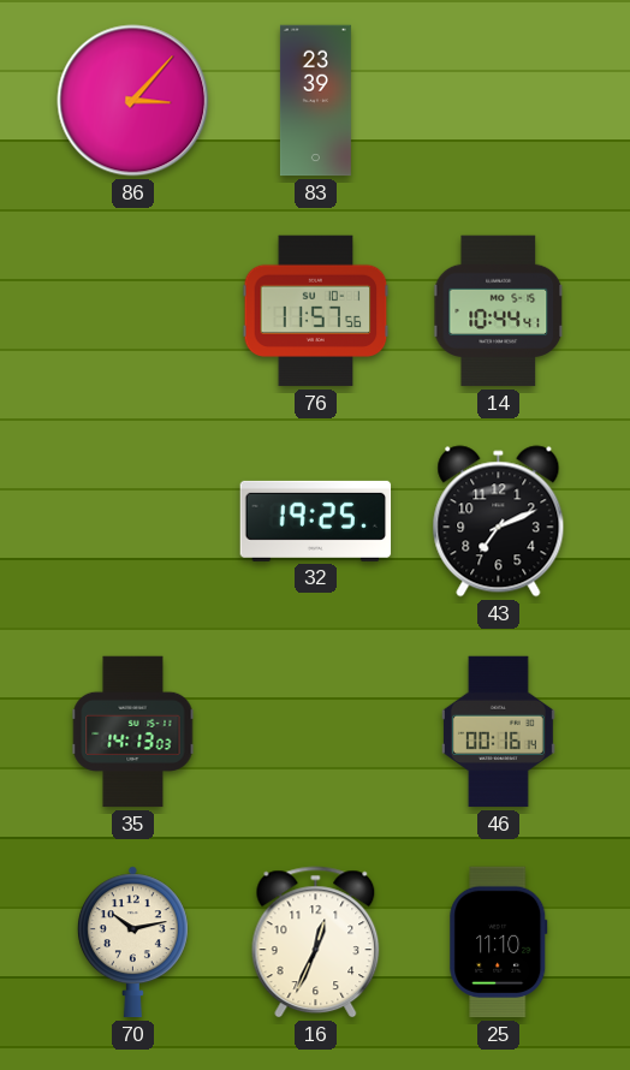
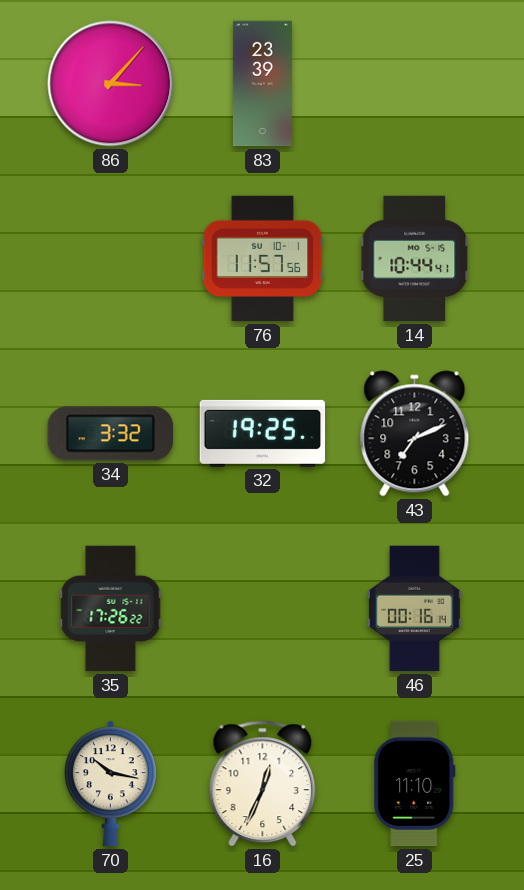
34: none -> 3:32 (110, 434)
35: 14:13 -> 17:26 (111, 609)
70: 10:13 -> 10:17 (110, 784)
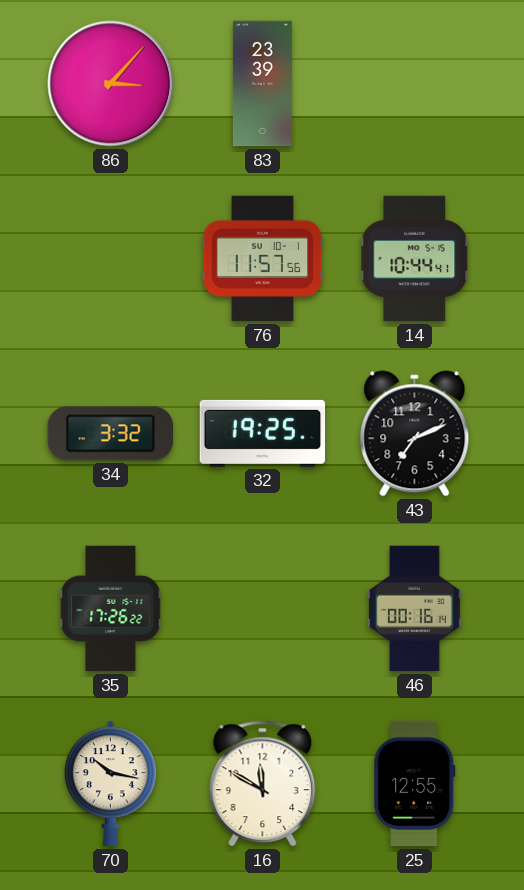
16: 12:34 -> 11:50 (263, 784)
25: 11:10 -> 12:55 (415, 784)
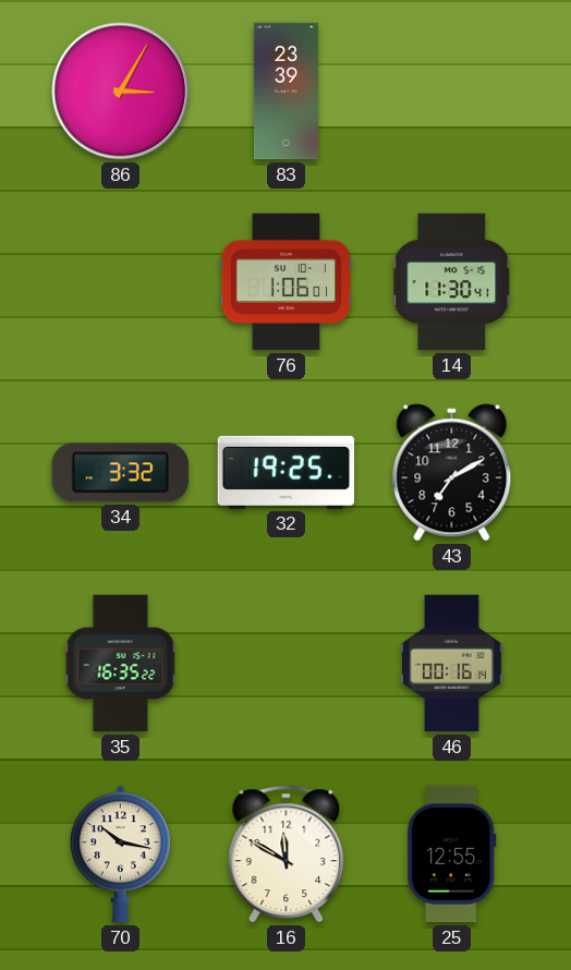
86: 3:07 -> 3:05 (121, 92)
76: 11:57 -> 1:06 (287, 282)
14: 10:44 -> 11:30 (452, 282)
43: 7:11 -> 7:10 (452, 473)
35: 17:26 -> 16:35 (121, 664)
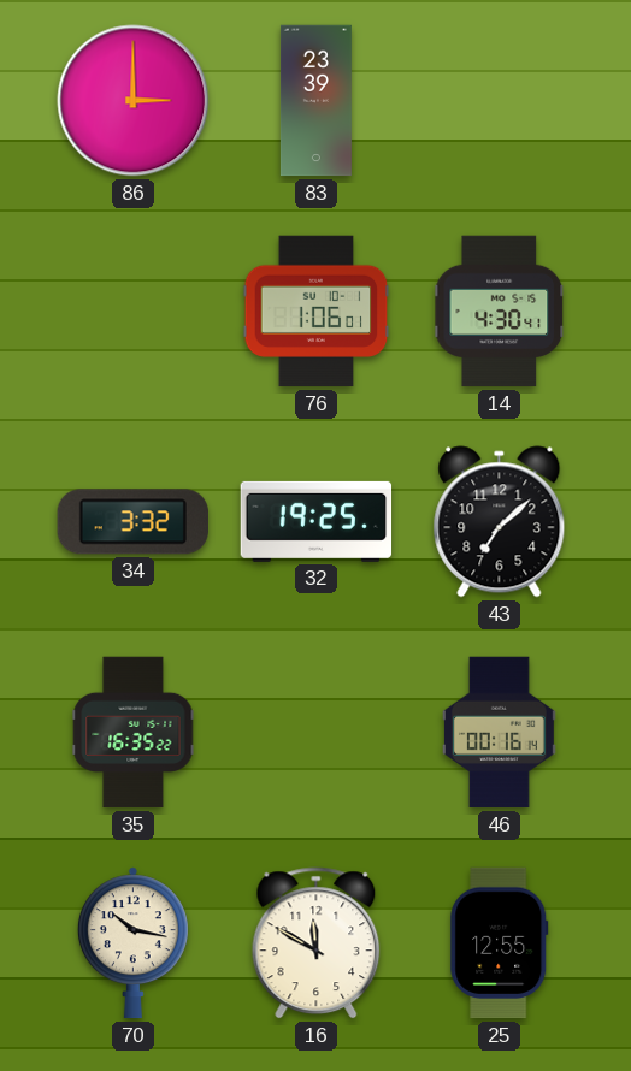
86: 3:05 -> 3:00 (134, 101)
14: 11:30 -> 4:30 (500, 312)
43: 7:10 -> 7:08 (500, 522)
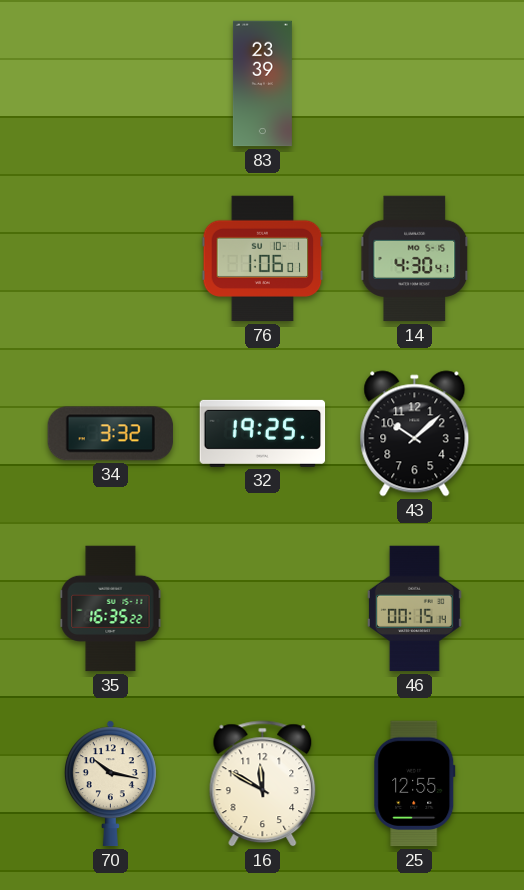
86: 3:00 -> none (134, 101)
43: 7:08 -> 10:08 (415, 434)
46: 00:16 -> 00:15 (414, 609)
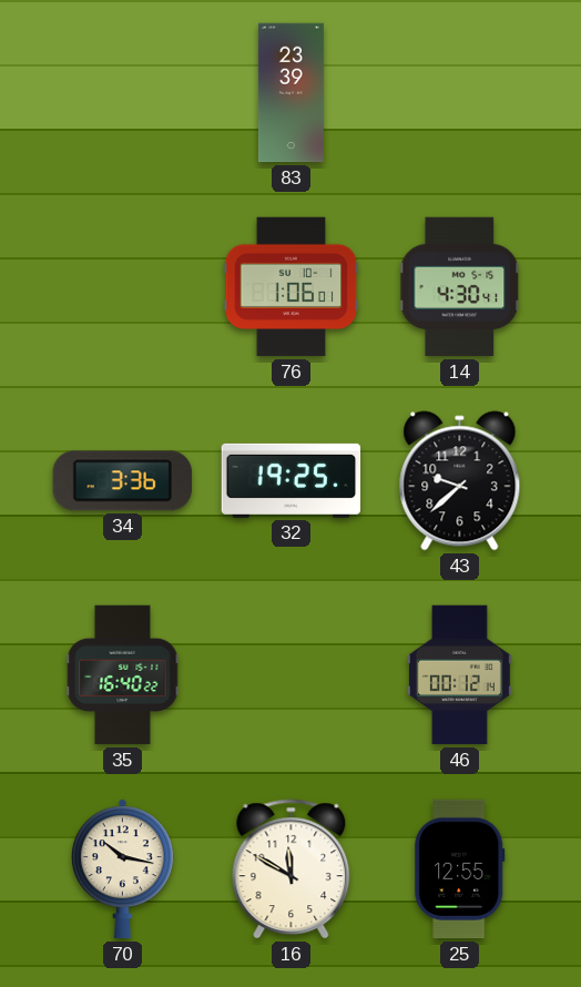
34: 3:32 -> 3:36 (122, 481)
43: 10:08 -> 9:38 (460, 481)
35: 16:35 -> 16:40 (123, 675)
46: 00:15 -> 00:12 (459, 675)
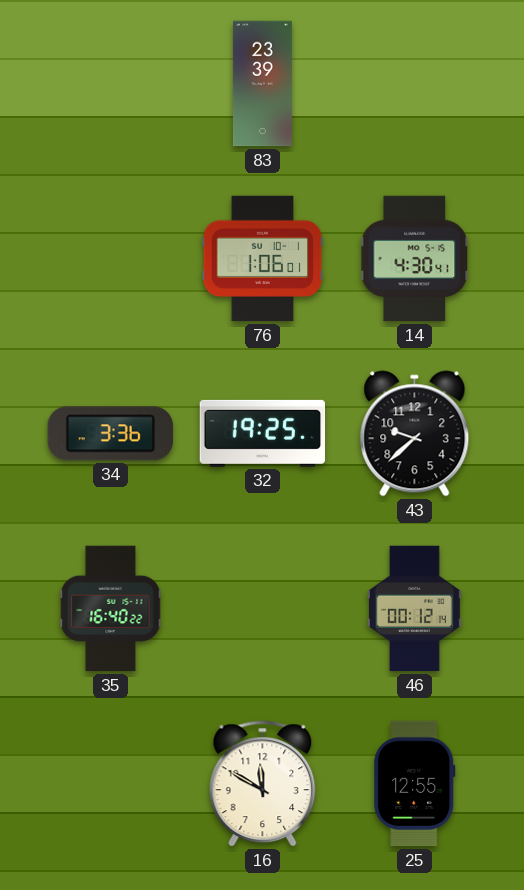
70: 10:17 -> none (122, 869)
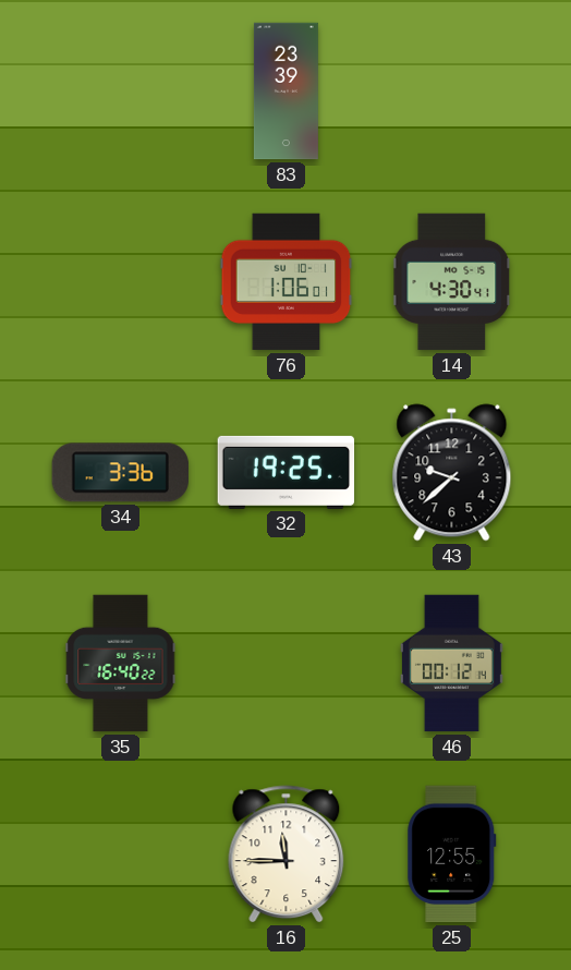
16: 11:50 -> 11:45 (287, 854)
